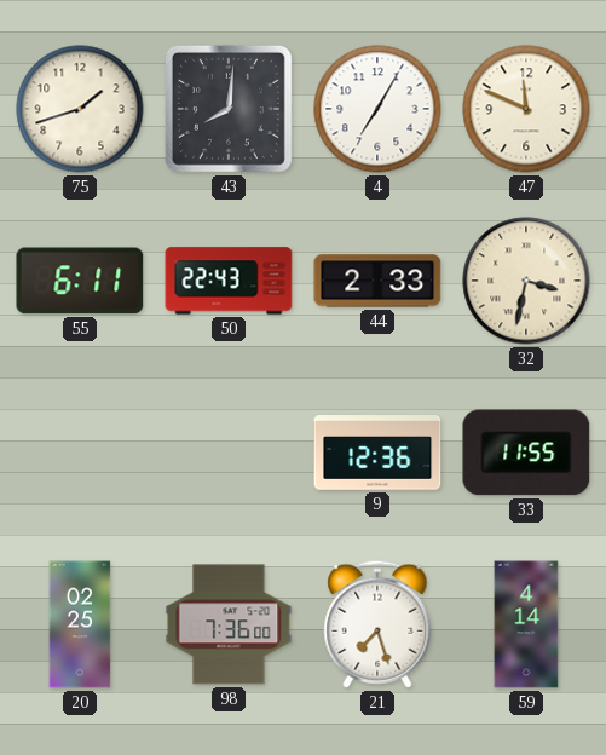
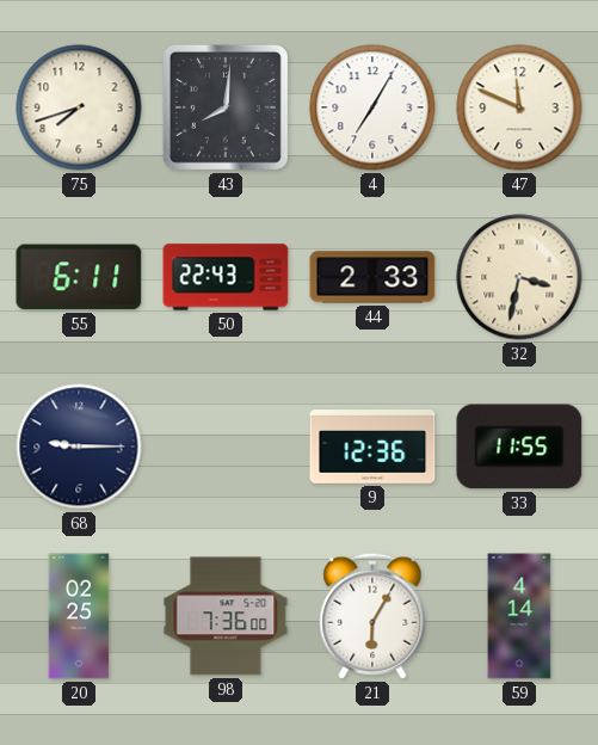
75: 1:42 -> 7:42 (79, 107)
68: none -> 9:15 (79, 447)
21: 7:27 -> 6:05 (372, 616)
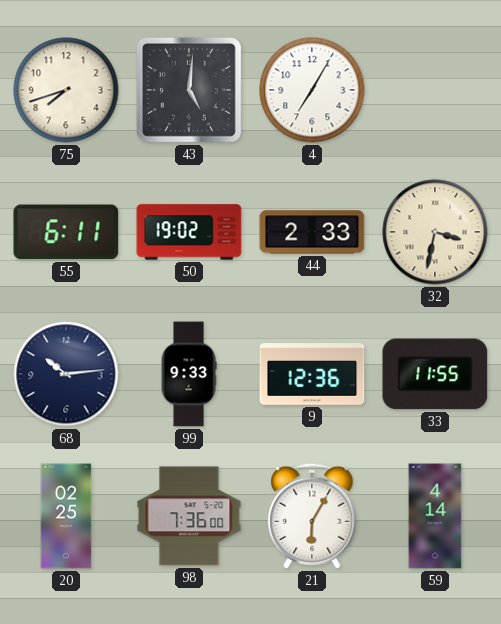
43: 8:01 -> 5:01 (189, 90)
47: 11:49 -> none (519, 107)
50: 22:43 -> 19:02 (189, 232)
68: 9:15 -> 10:14 (66, 374)
99: none -> 9:33 (189, 374)
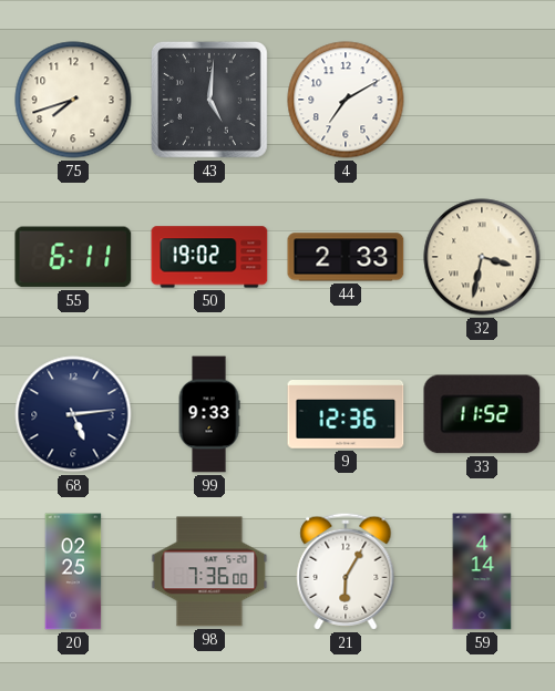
4: 7:05 -> 7:10 (346, 100)
68: 10:14 -> 5:14 (73, 414)
33: 11:55 -> 11:52 (482, 414)
